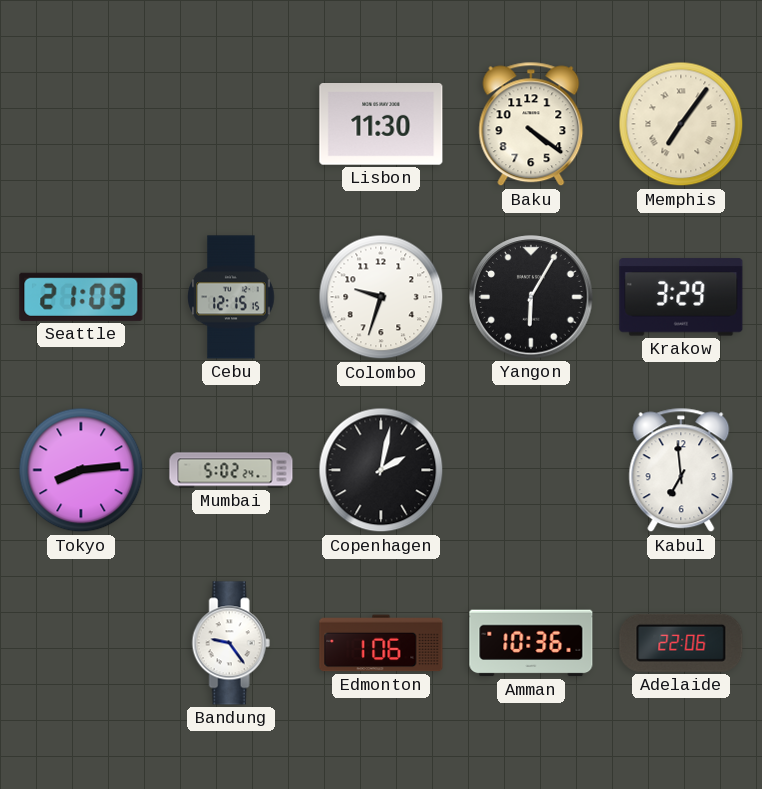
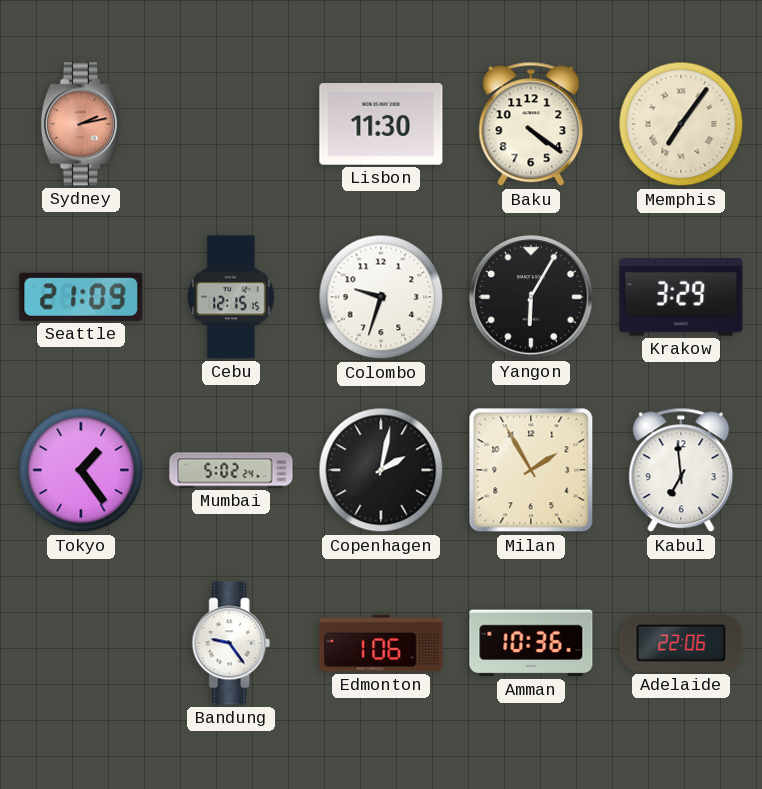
Sydney: none -> 2:13 (81, 124)
Tokyo: 8:14 -> 1:24 (81, 470)
Milan: none -> 1:55 (531, 470)
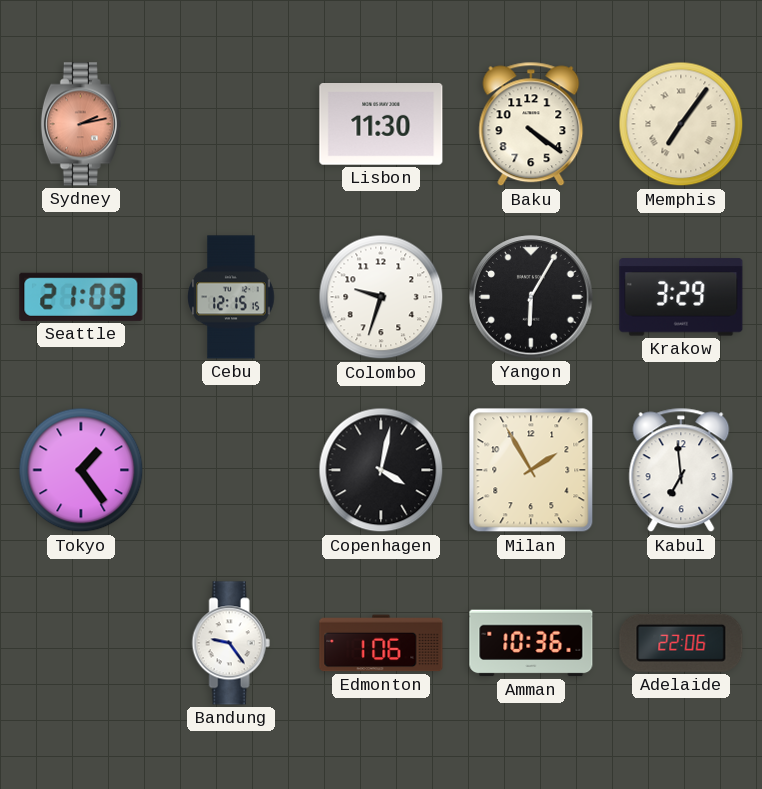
Mumbai: 5:02 -> none (231, 470)
Copenhagen: 2:02 -> 4:02 (381, 470)
